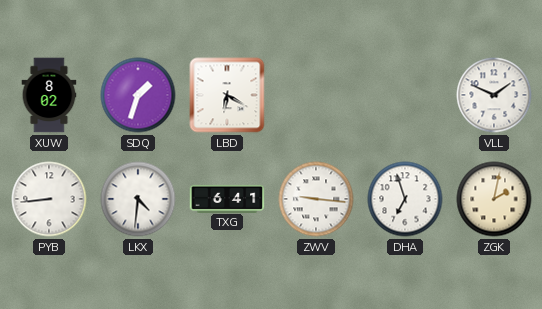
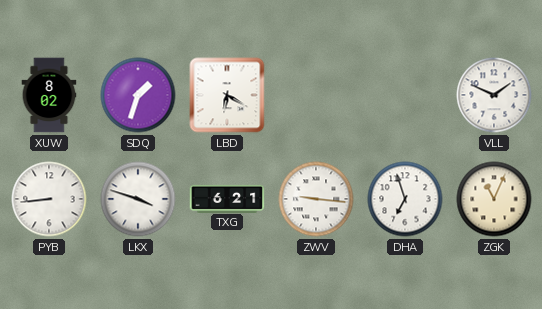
LKX: 4:31 -> 3:48 (138, 199)
TXG: 6:41 -> 6:21 (227, 198)
ZGK: 2:02 -> 11:04 (494, 199)
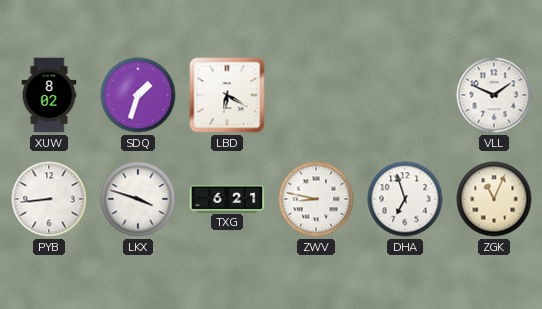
ZWV: 9:16 -> 8:47 (316, 199)
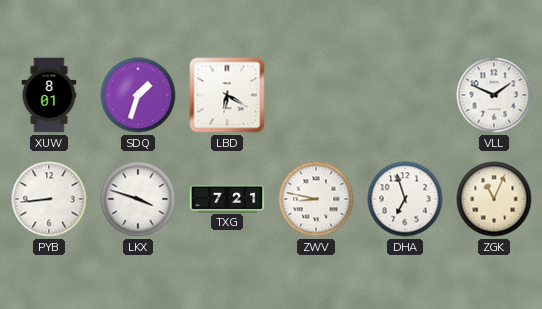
XUW: 8:02 -> 8:01 (49, 95)
TXG: 6:21 -> 7:21 (227, 198)
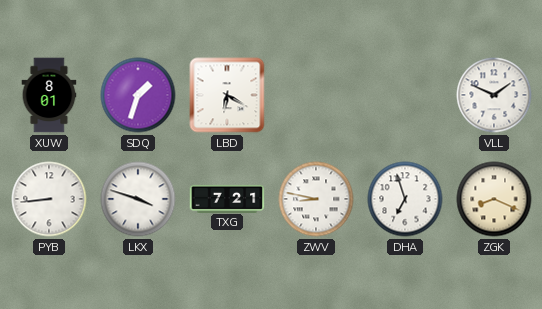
ZGK: 11:04 -> 8:19 (494, 199)
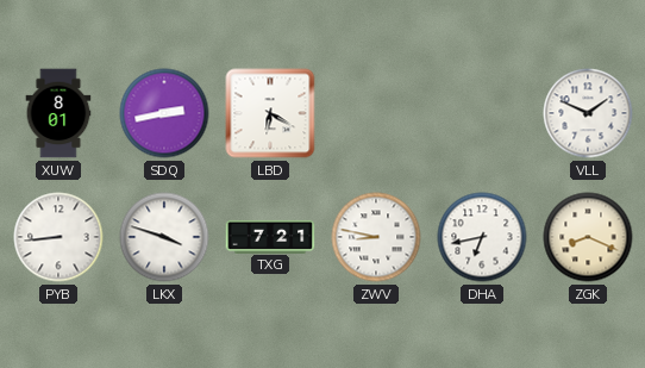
SDQ: 1:33 -> 2:43 (164, 113)
DHA: 6:57 -> 6:43 (482, 237)
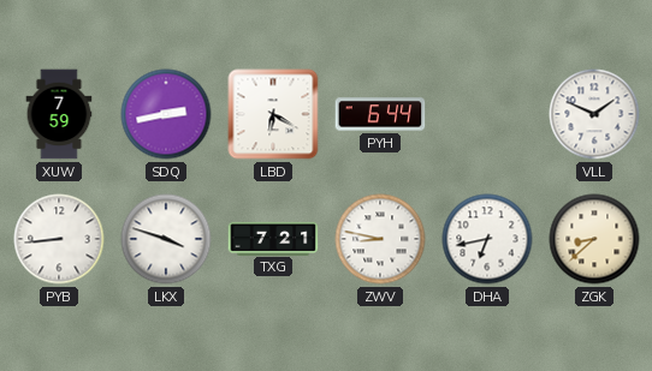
XUW: 8:01 -> 7:59 (59, 114)
PYH: none -> 6:44 (380, 114)
ZGK: 8:19 -> 8:38 (594, 239)
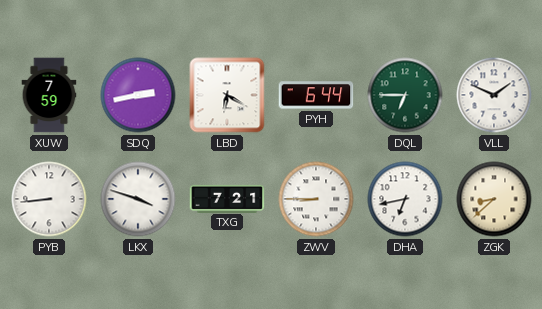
DQL: none -> 6:45 (405, 95)
ZWV: 8:47 -> 8:45 (316, 199)
